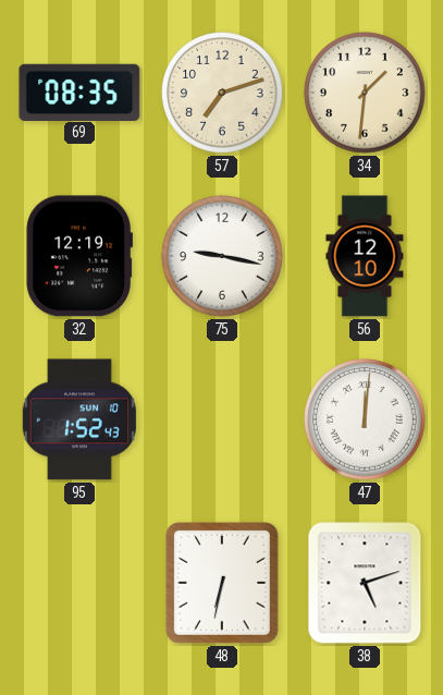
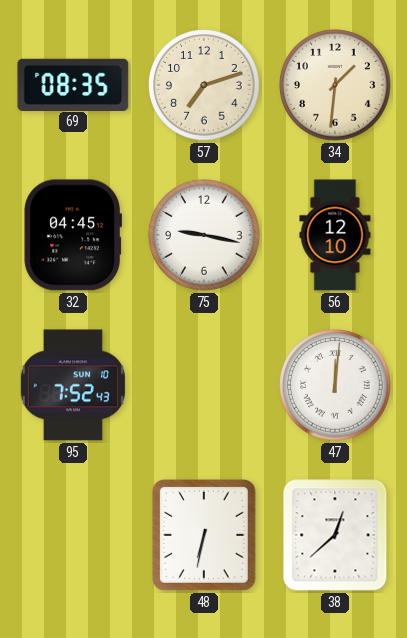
32: 12:19 -> 04:45 (72, 235)
95: 1:52 -> 7:52 (73, 385)
38: 5:12 -> 12:38 (335, 535)
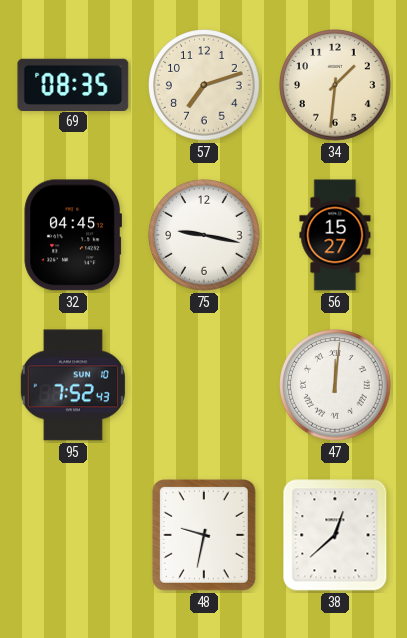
56: 12:10 -> 15:27 (335, 235)
48: 6:32 -> 9:32 (204, 535)
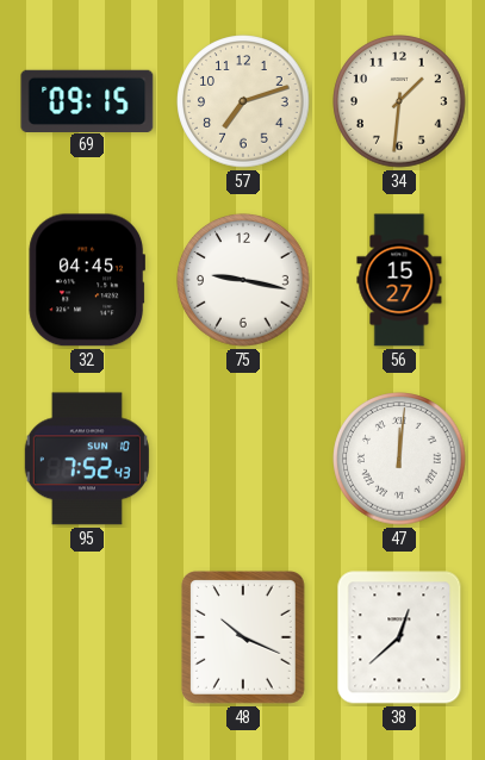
69: 08:35 -> 09:15 (87, 100)
48: 9:32 -> 10:19 (243, 637)
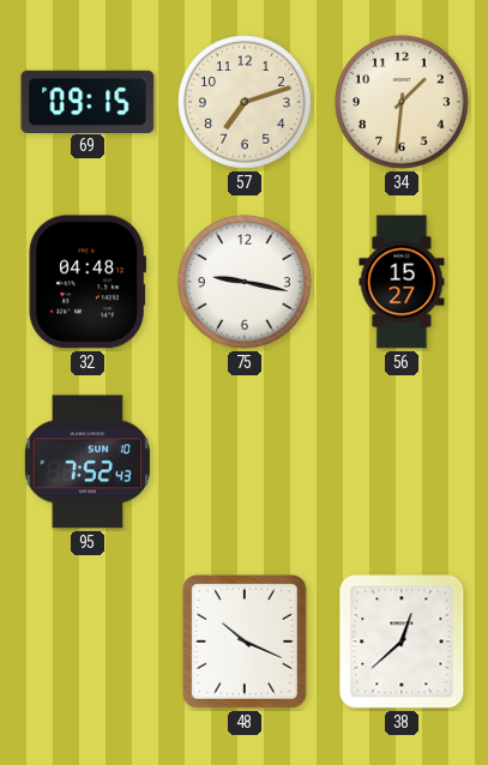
32: 04:45 -> 04:48 (86, 282)
47: 12:01 -> none (399, 459)
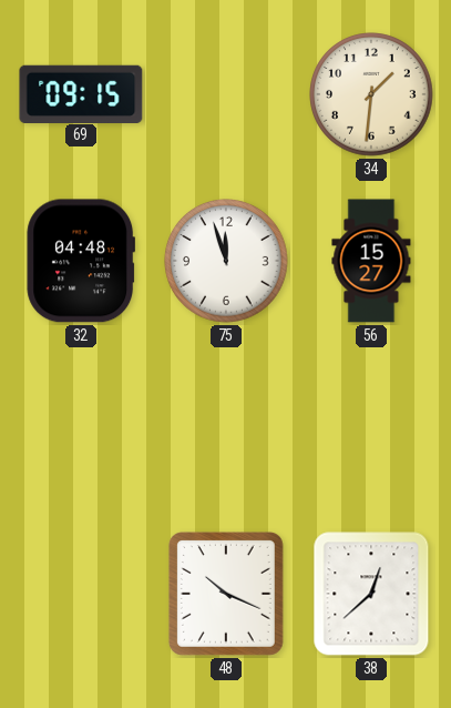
57: 7:12 -> none (245, 102)
75: 9:17 -> 11:57 (226, 261)
95: 7:52 -> none (88, 462)
